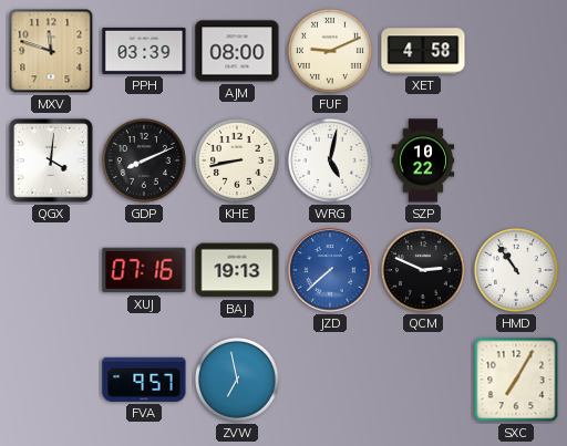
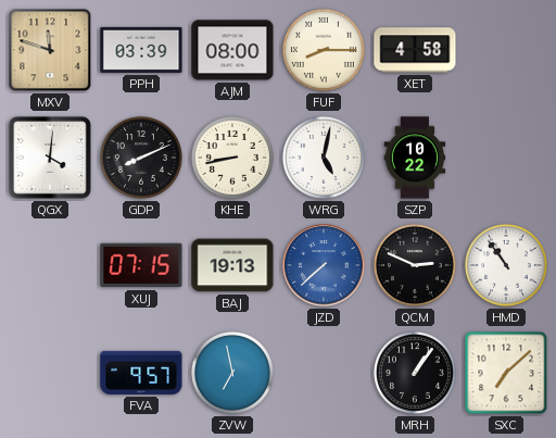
FUF: 9:11 -> 8:15 (324, 50)
XUJ: 07:16 -> 07:15 (141, 265)
MRH: none -> 1:06 (415, 373)
SXC: 7:05 -> 7:08 (506, 373)
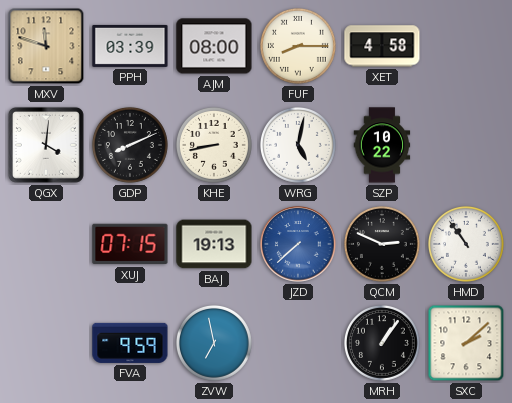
FVA: 9:57 -> 9:59 (130, 343)
SXC: 7:08 -> 2:08 (466, 343)
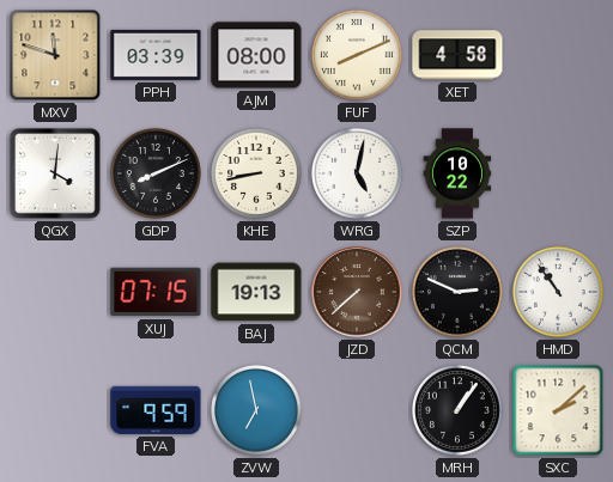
FUF: 8:15 -> 8:11 (357, 55)
JZD dial: blue -> brown (357, 292)
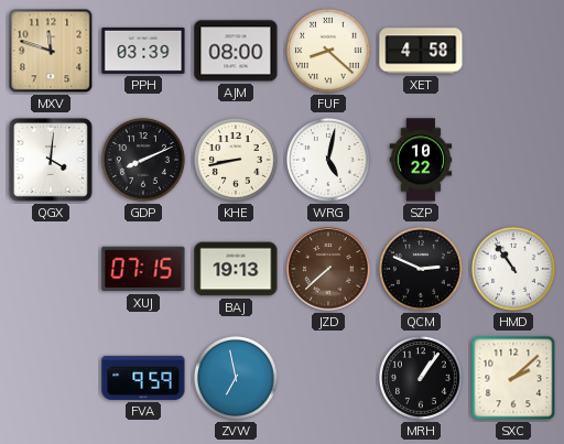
FUF: 8:11 -> 8:22 (328, 51)
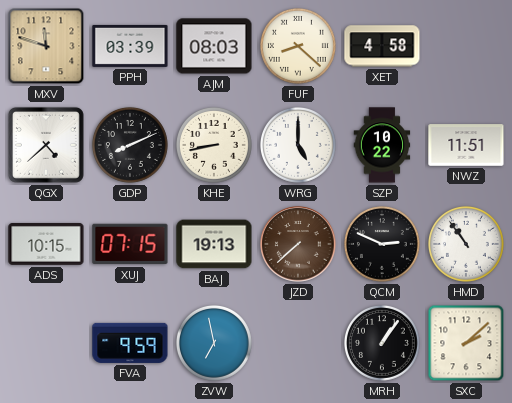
AJM: 08:00 -> 08:03 (214, 46)
QGX: 4:01 -> 4:38 (46, 145)
WRG: 5:02 -> 5:00 (298, 145)
NWZ: none -> 11:51 (466, 145)
ADS: none -> 10:15 (46, 244)
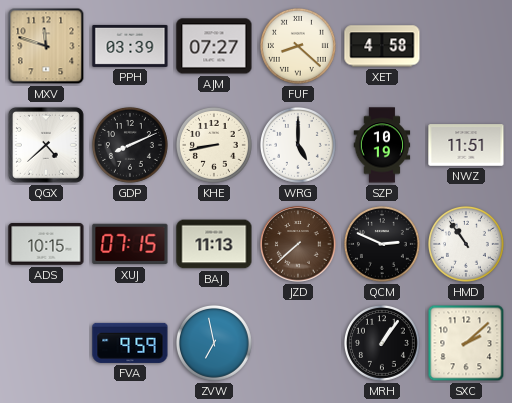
AJM: 08:03 -> 07:27 (214, 46)
SZP: 10:22 -> 10:19 (382, 145)
BAJ: 19:13 -> 11:13 (214, 244)
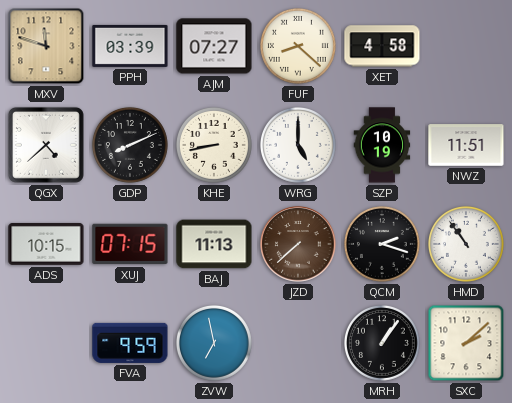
QCM: 2:49 -> 2:18 (382, 244)
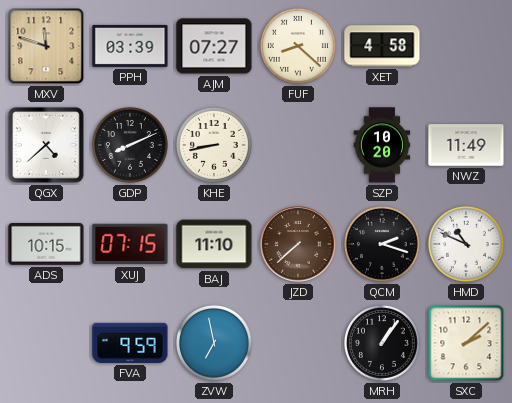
WRG: 5:00 -> none (298, 145)
SZP: 10:19 -> 10:20 (382, 145)
NWZ: 11:51 -> 11:49 (466, 145)
BAJ: 11:13 -> 11:10 (214, 244)
HMD: 10:54 -> 10:49 (466, 244)
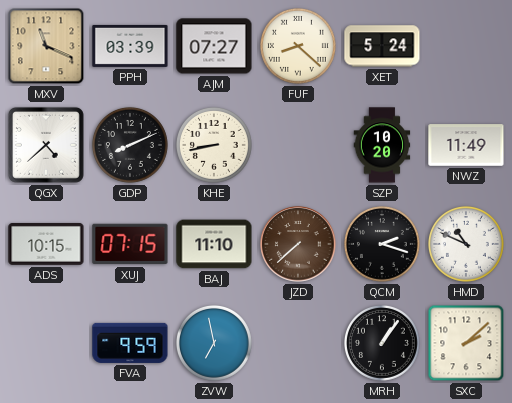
MXV: 11:48 -> 11:19 (46, 46)
XET: 4:58 -> 5:24 (382, 46)
